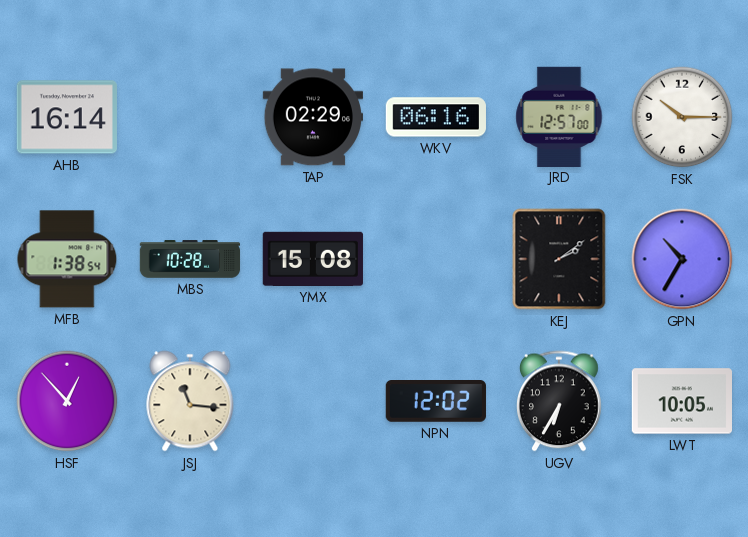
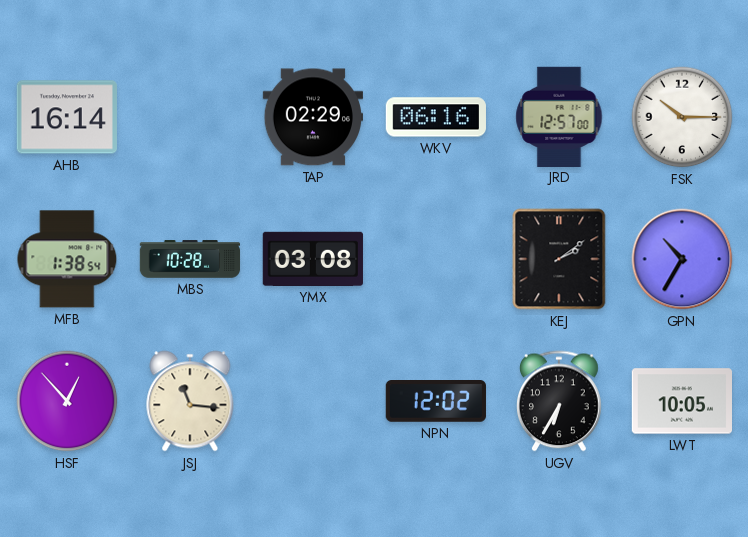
YMX: 15:08 -> 03:08 (313, 259)
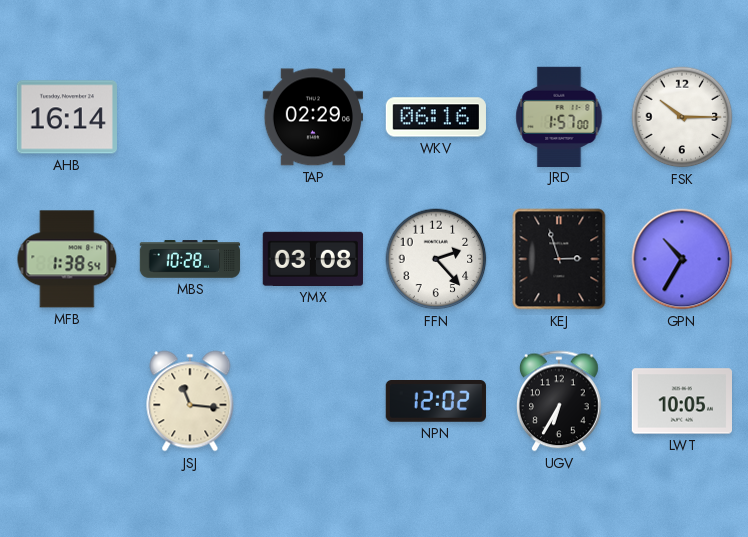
JRD: 12:57 -> 1:57 (559, 116)
FFN: none -> 2:23 (436, 259)
KEJ: 2:09 -> 2:57 (559, 259)
HSF: 12:53 -> none (67, 401)
